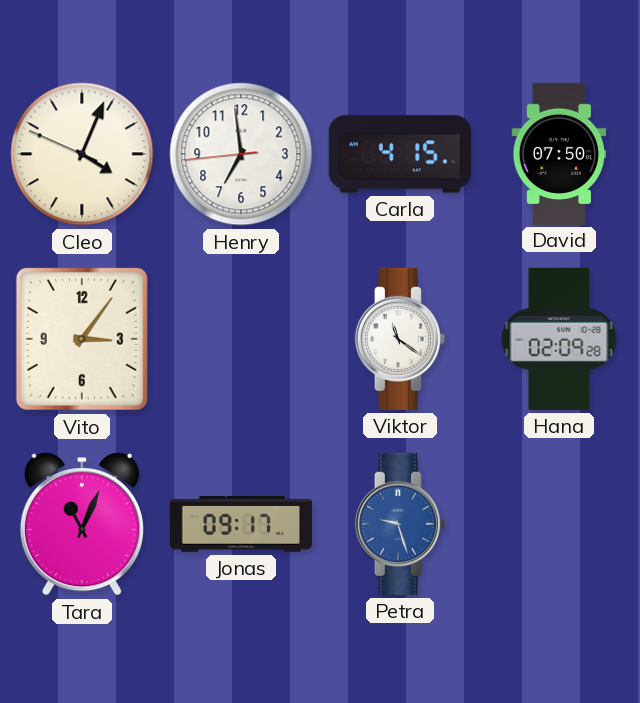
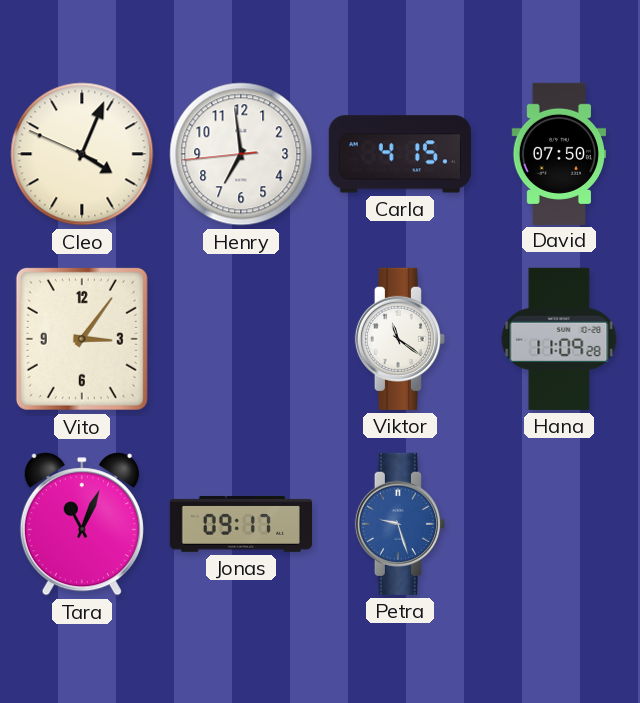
Hana: 02:09 -> 11:09 (559, 339)
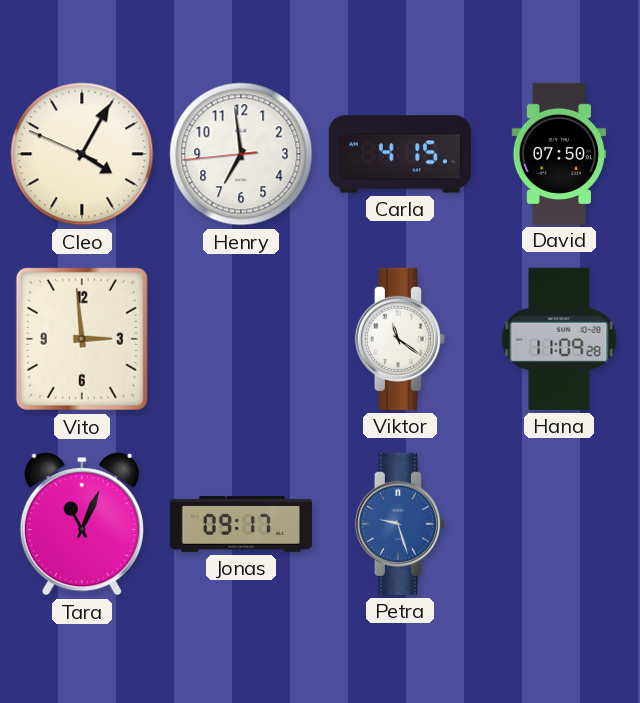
Cleo: 4:03 -> 4:04 (82, 154)
Vito: 3:06 -> 2:59 (82, 339)
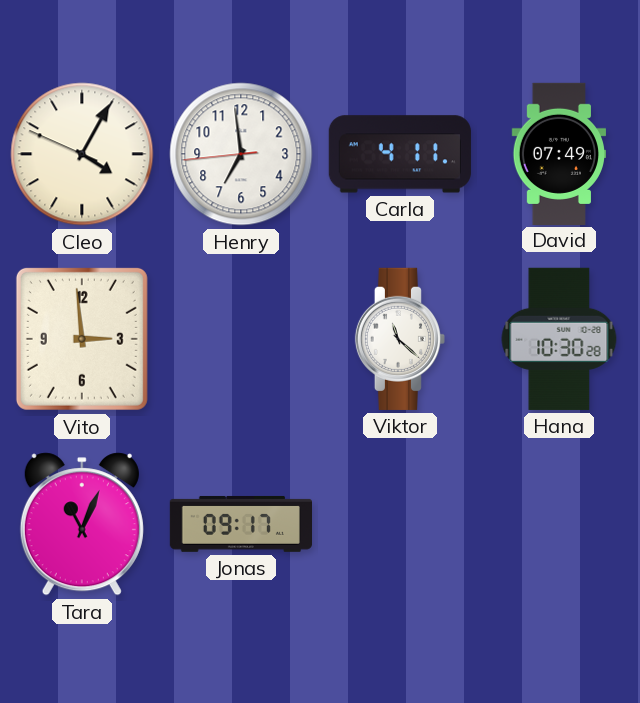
Carla: 4:15 -> 4:11 (400, 154)
David: 07:50 -> 07:49 (558, 153)
Viktor: 11:21 -> 11:22 (400, 339)
Hana: 11:09 -> 10:30 (559, 339)
Petra: 9:27 -> none (400, 524)
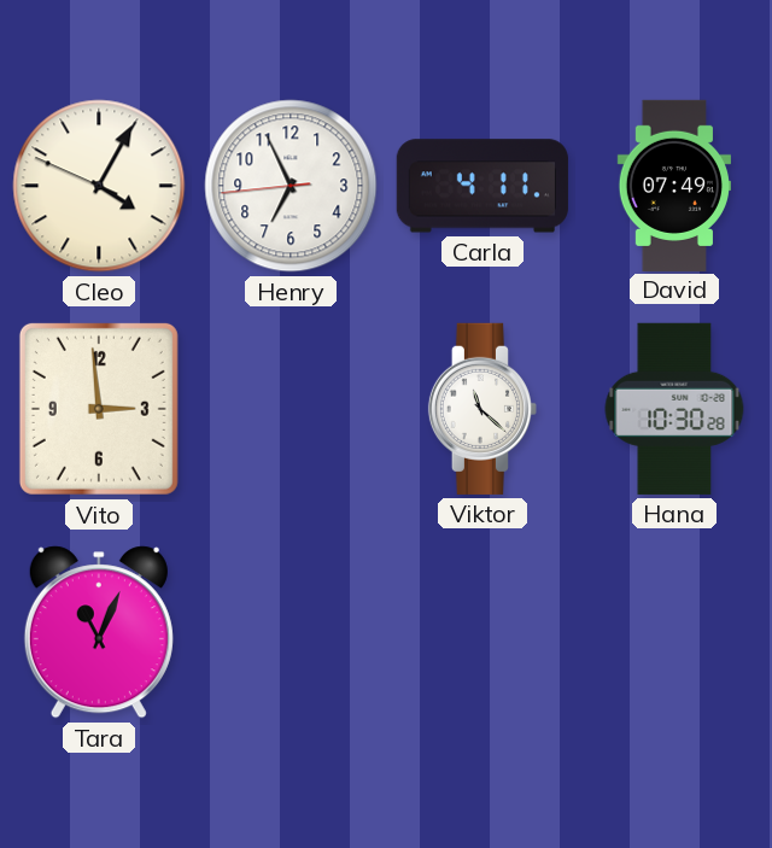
Henry: 6:58 -> 6:55 (291, 186)
Jonas: 09:17 -> none (240, 524)
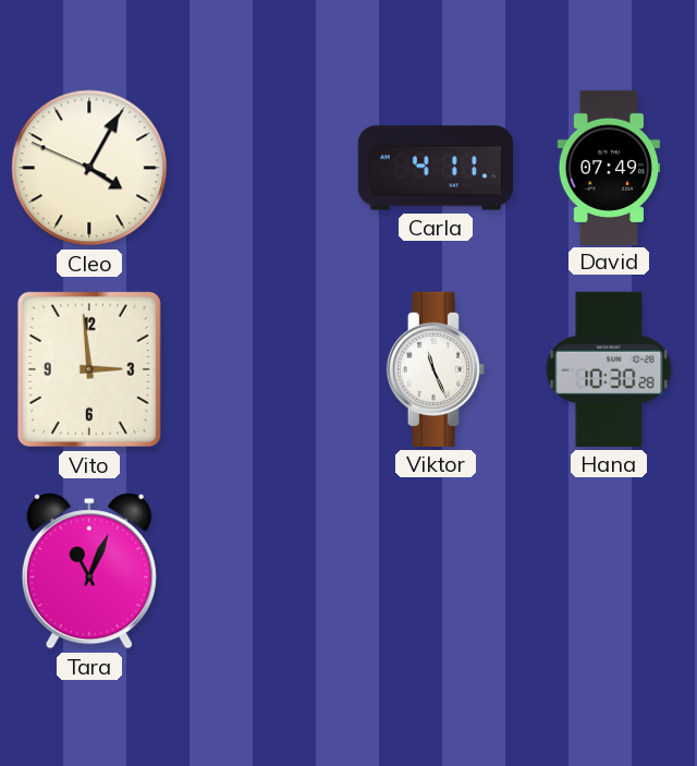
Henry: 6:55 -> none (291, 186)
Viktor: 11:22 -> 11:26 (436, 369)
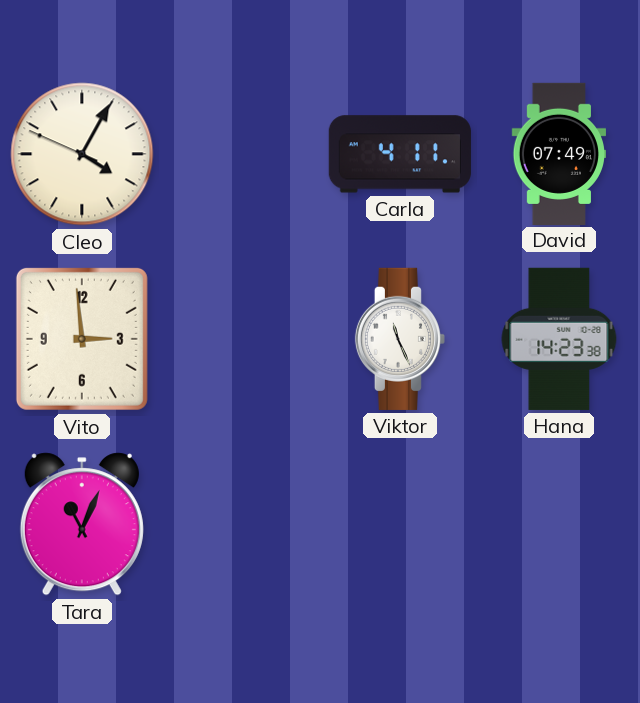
Hana: 10:30 -> 14:23 (559, 339)
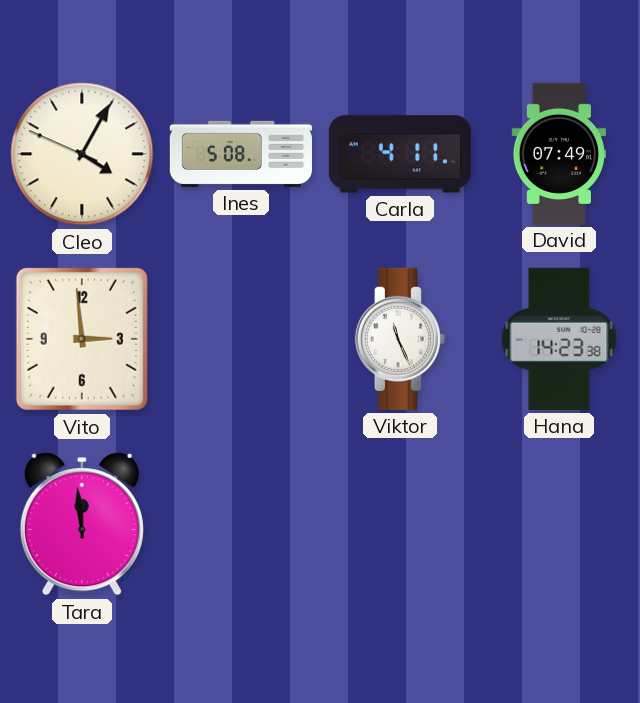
Ines: none -> 5:08 (240, 154)
Tara: 11:04 -> 11:59 (82, 524)
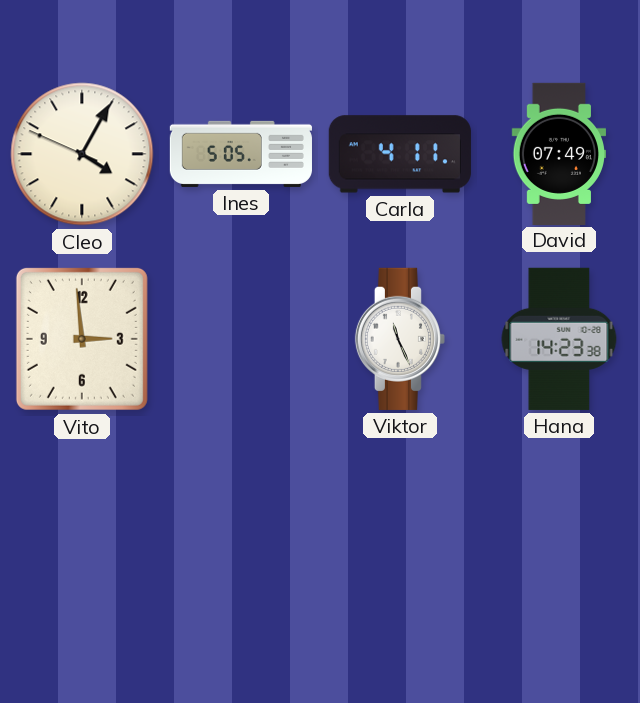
Ines: 5:08 -> 5:05 (240, 154)
Tara: 11:59 -> none (82, 524)
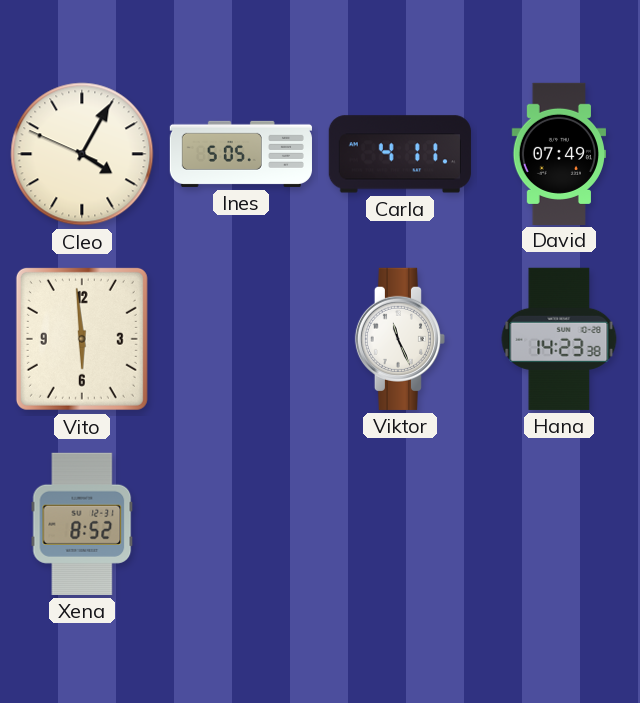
Vito: 2:59 -> 5:59 (82, 339)
Xena: none -> 8:52 (82, 524)
